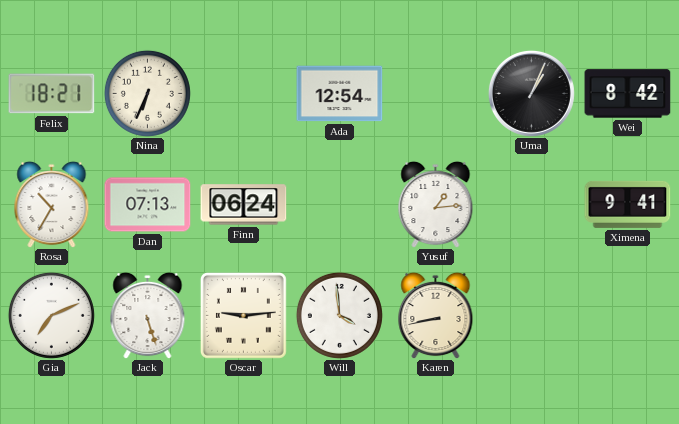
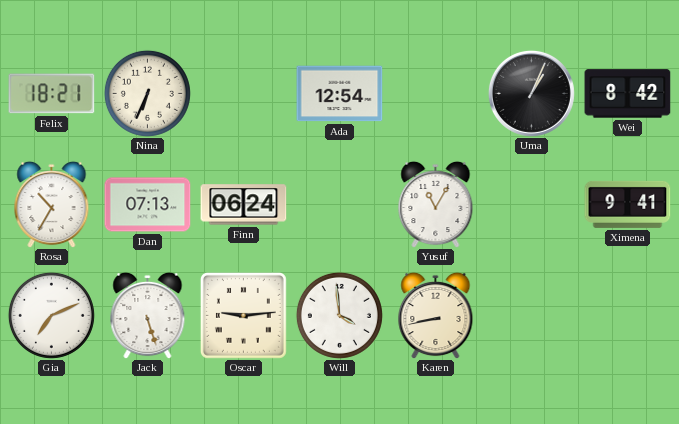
Yusuf: 1:14 -> 11:05 (436, 204)
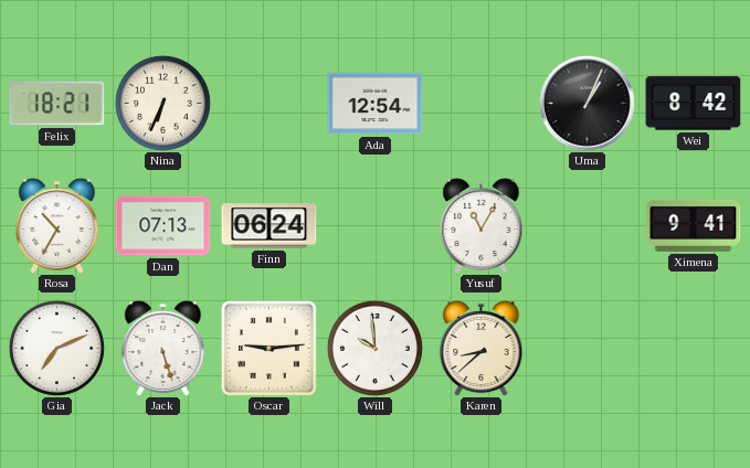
Will: 3:59 -> 9:59 (374, 348)
Karen: 8:43 -> 8:38 (482, 348)
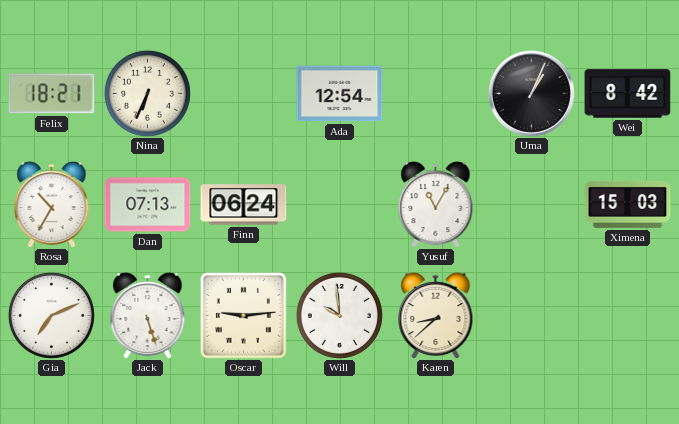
Ximena: 9:41 -> 15:03 (628, 204)
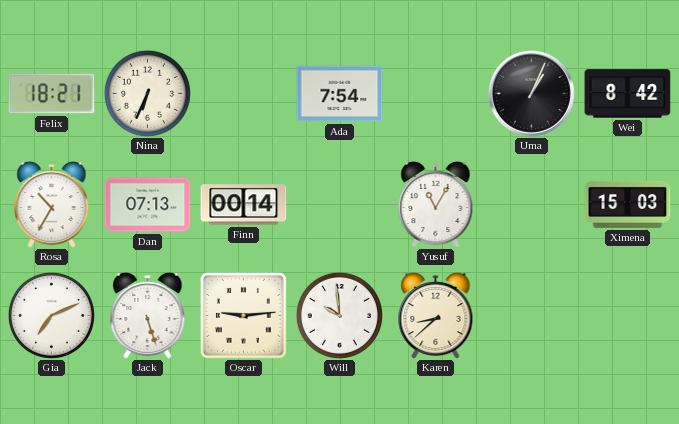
Ada: 12:54 -> 7:54 (340, 94)
Finn: 06:24 -> 00:14 (244, 205)
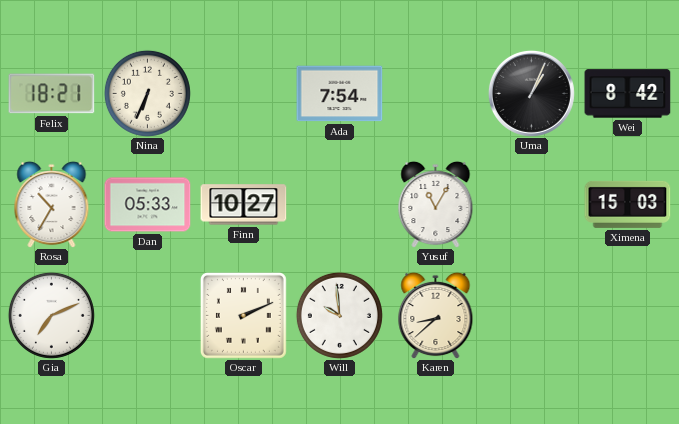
Dan: 07:13 -> 05:33 (148, 205)
Finn: 00:14 -> 10:27 (244, 205)
Jack: 5:27 -> none (148, 315)
Oscar: 9:14 -> 2:11 (243, 315)
